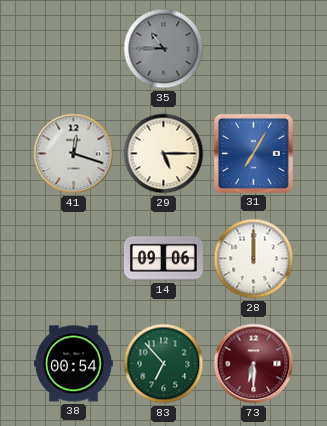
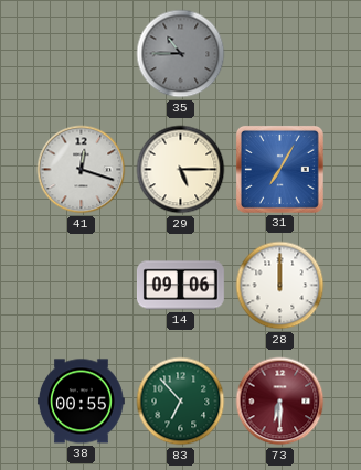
38: 00:54 -> 00:55 (81, 402)
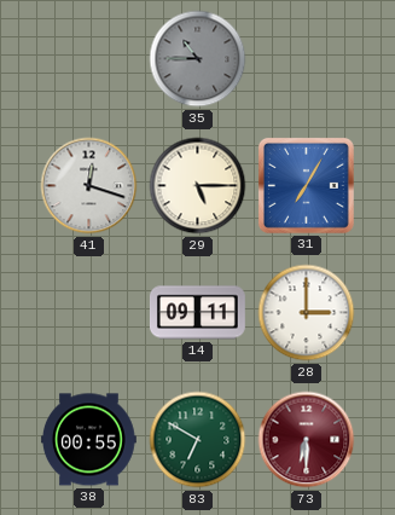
14: 09:06 -> 09:11 (197, 313)
28: 12:00 -> 3:00 (307, 313)
83: 6:53 -> 6:50 (198, 440)
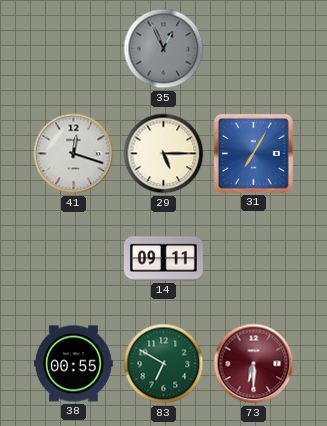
35: 10:45 -> 12:56 (164, 49)
28: 3:00 -> none (307, 313)
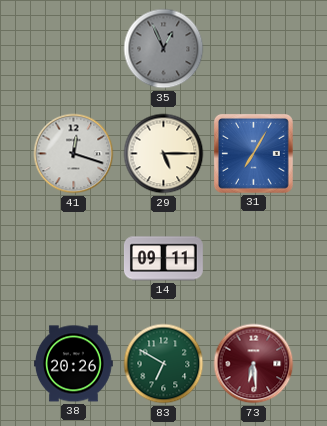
38: 00:55 -> 20:26 (73, 364)
73: 6:30 -> 6:29 (254, 364)
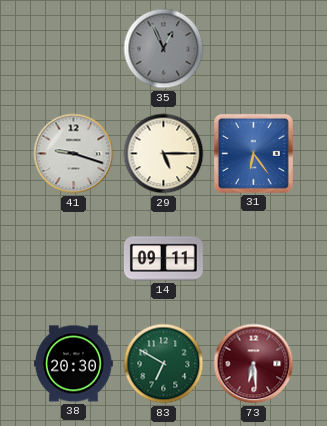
41: 12:18 -> 9:18 (74, 154)
31: 7:05 -> 6:24 (253, 153)
38: 20:26 -> 20:30 (73, 364)
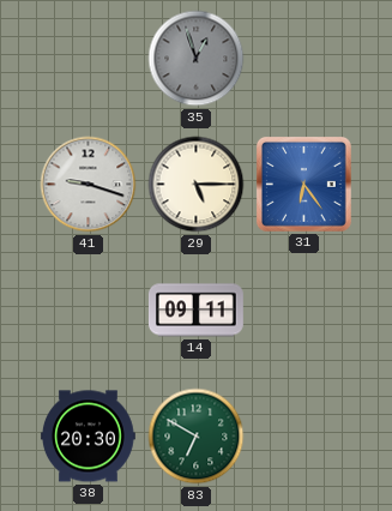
35: 12:56 -> 12:57 (197, 59)
73: 6:29 -> none (254, 364)
